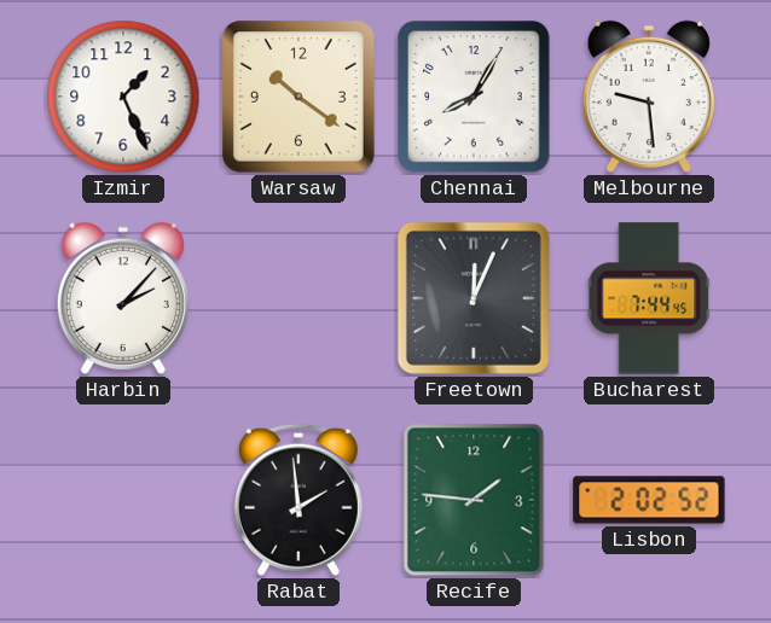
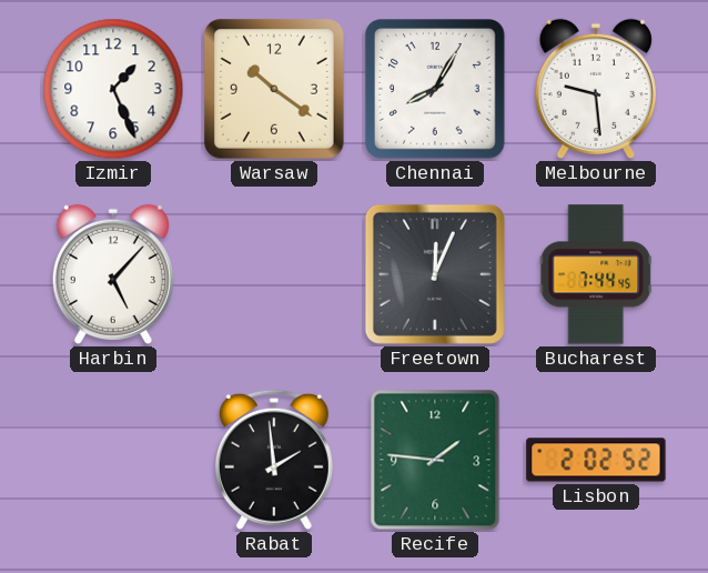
Harbin: 2:07 -> 5:07 (113, 274)
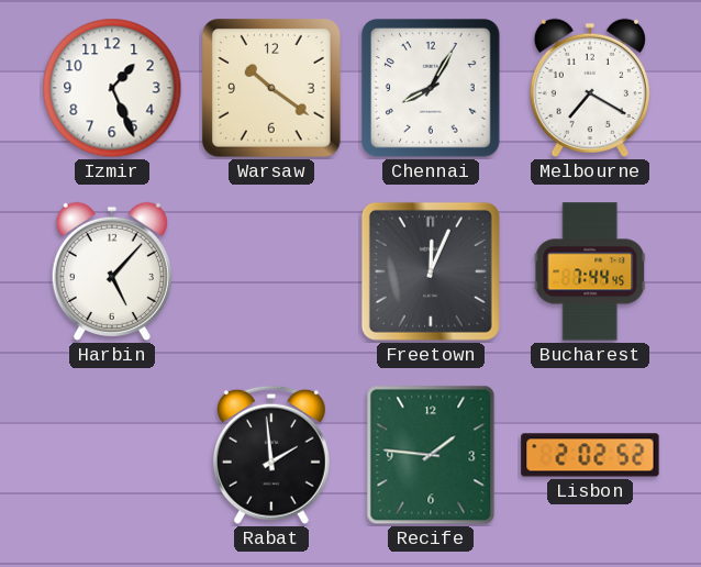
Melbourne: 9:29 -> 7:20 (590, 88)
